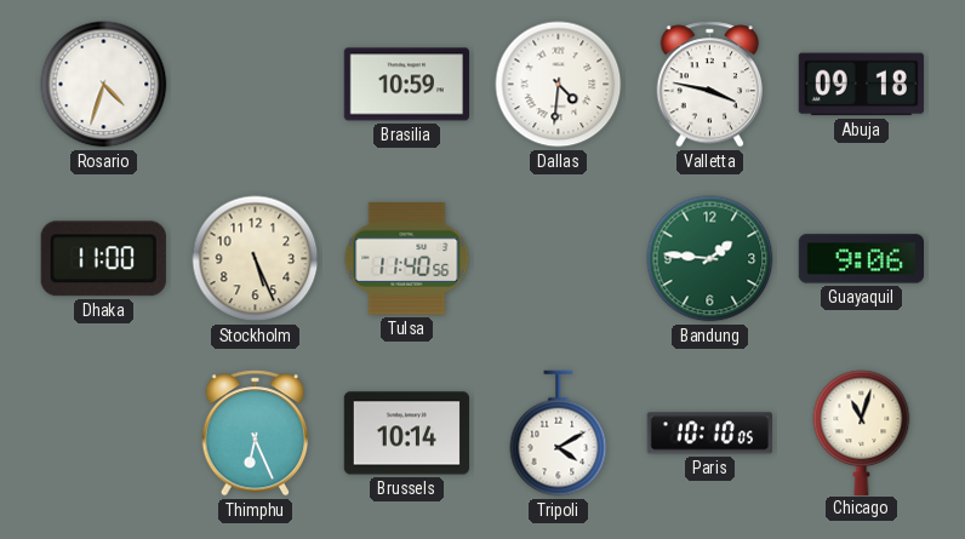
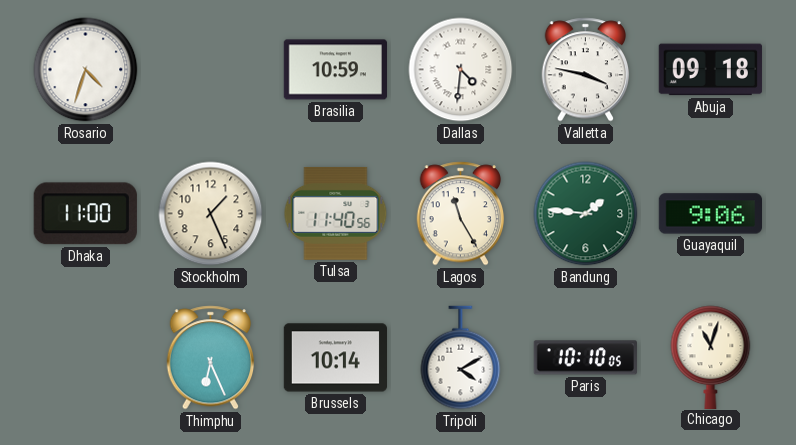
Stockholm: 5:26 -> 1:26 (211, 214)
Lagos: none -> 11:25 (461, 214)
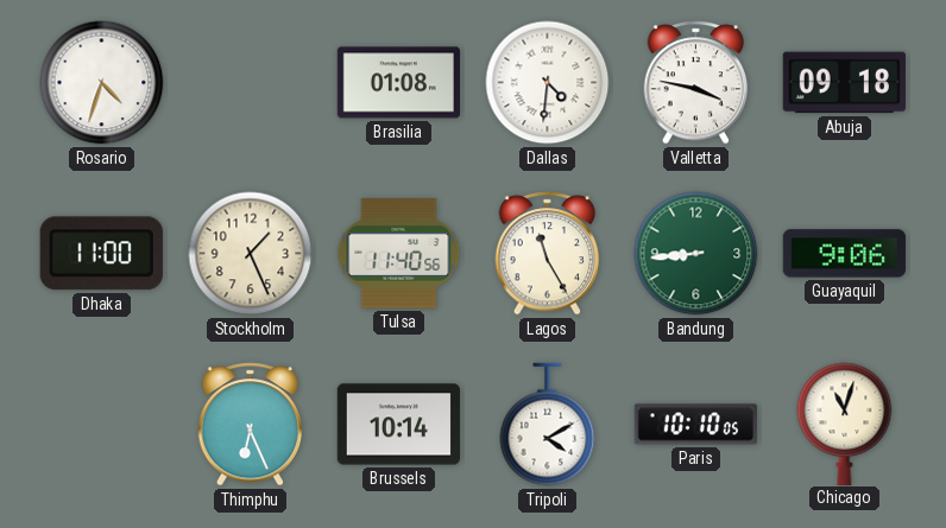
Brasilia: 10:59 -> 01:08 (398, 83)
Bandung: 1:46 -> 8:44 (696, 254)
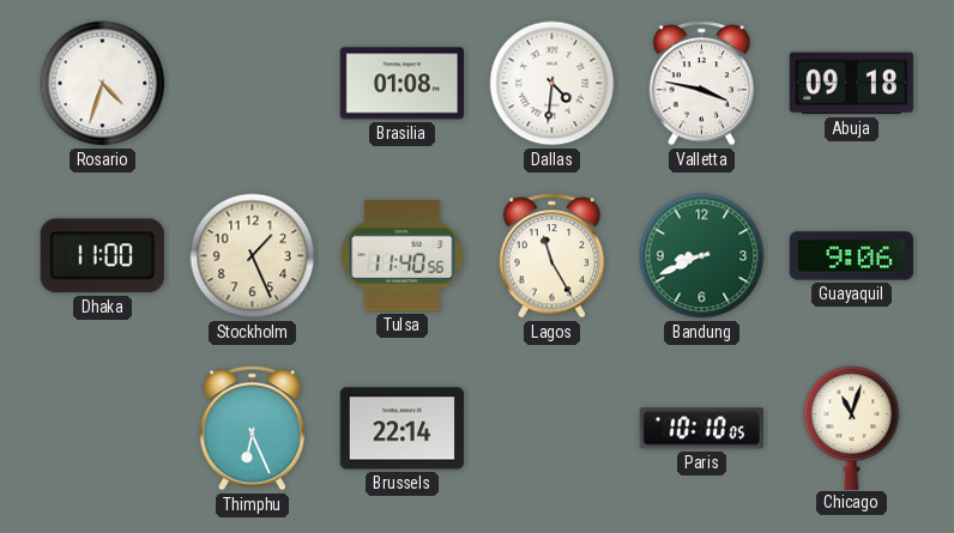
Bandung: 8:44 -> 8:41 (702, 256)
Brussels: 10:14 -> 22:14 (401, 429)
Tripoli: 4:10 -> none (548, 425)
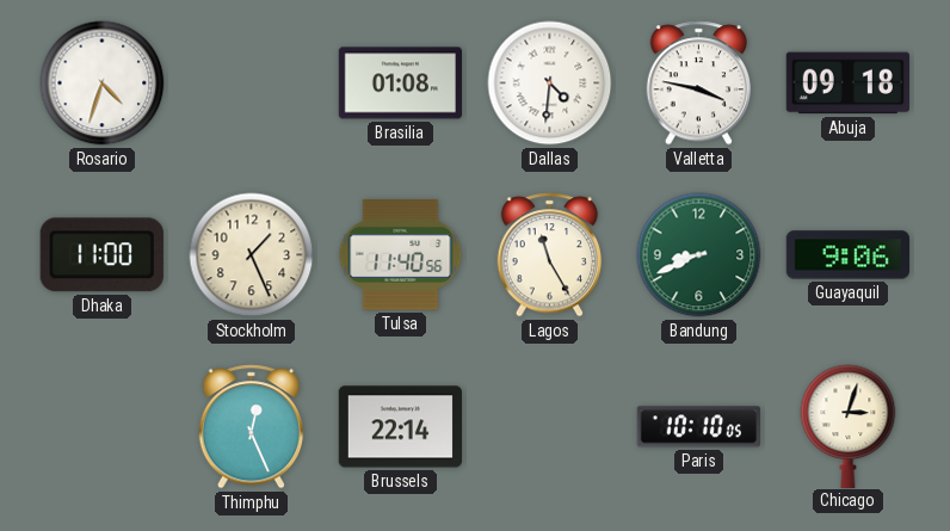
Thimphu: 6:26 -> 12:26 (252, 427)
Chicago: 11:03 -> 3:03 (849, 426)
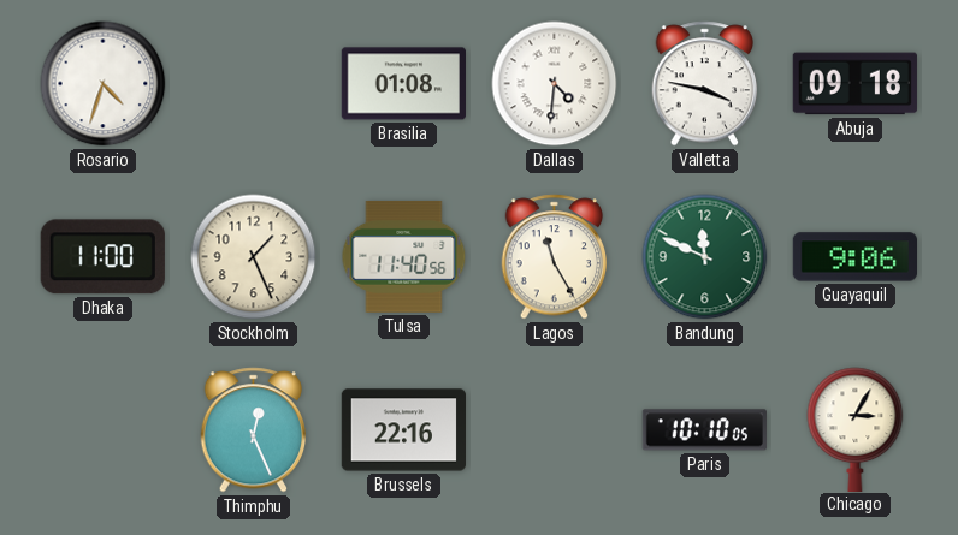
Bandung: 8:41 -> 11:49 (705, 257)
Brussels: 22:14 -> 22:16 (403, 430)
Chicago: 3:03 -> 3:05 (856, 429)
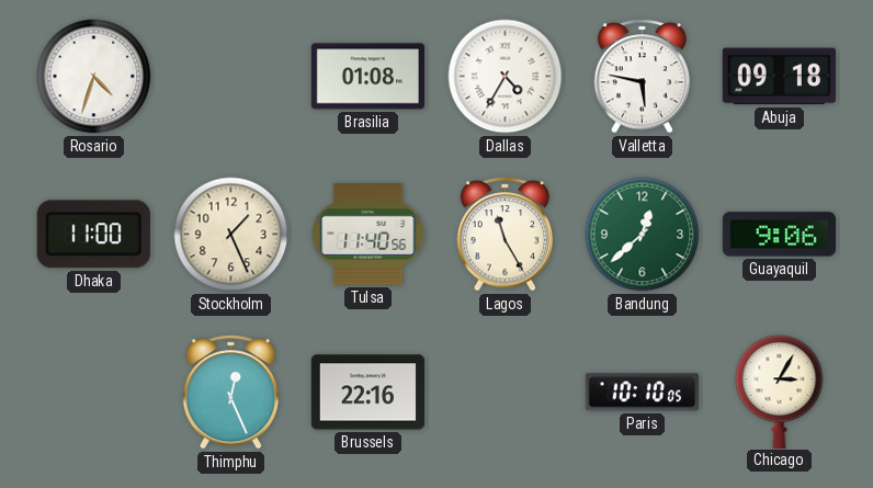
Dallas: 4:31 -> 4:35 (506, 77)
Valletta: 3:47 -> 5:47 (643, 77)
Bandung: 11:49 -> 12:38 (643, 235)
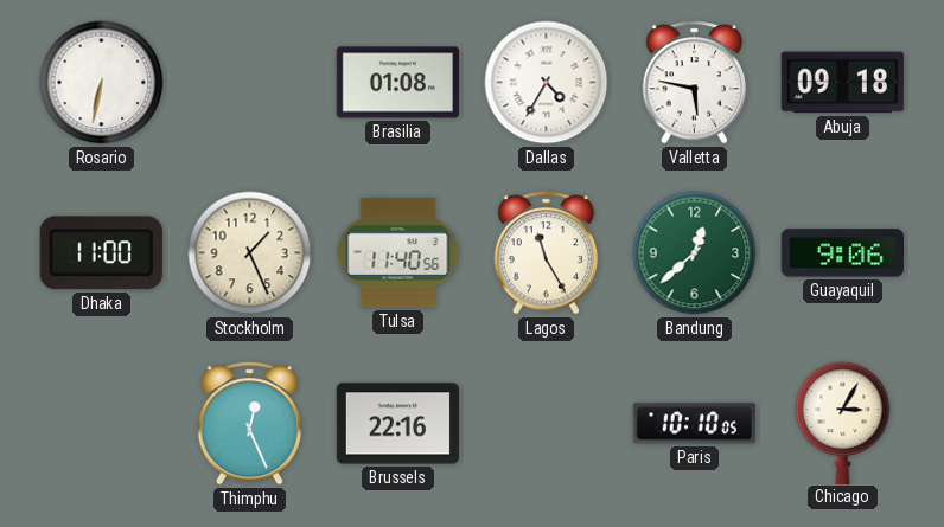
Rosario: 4:33 -> 6:32 (102, 83)
